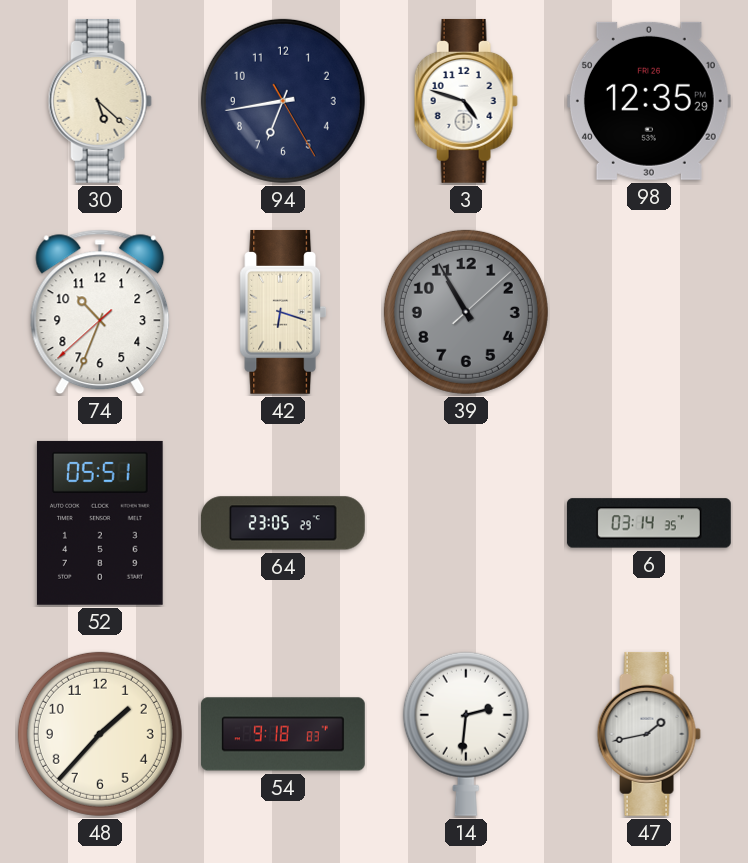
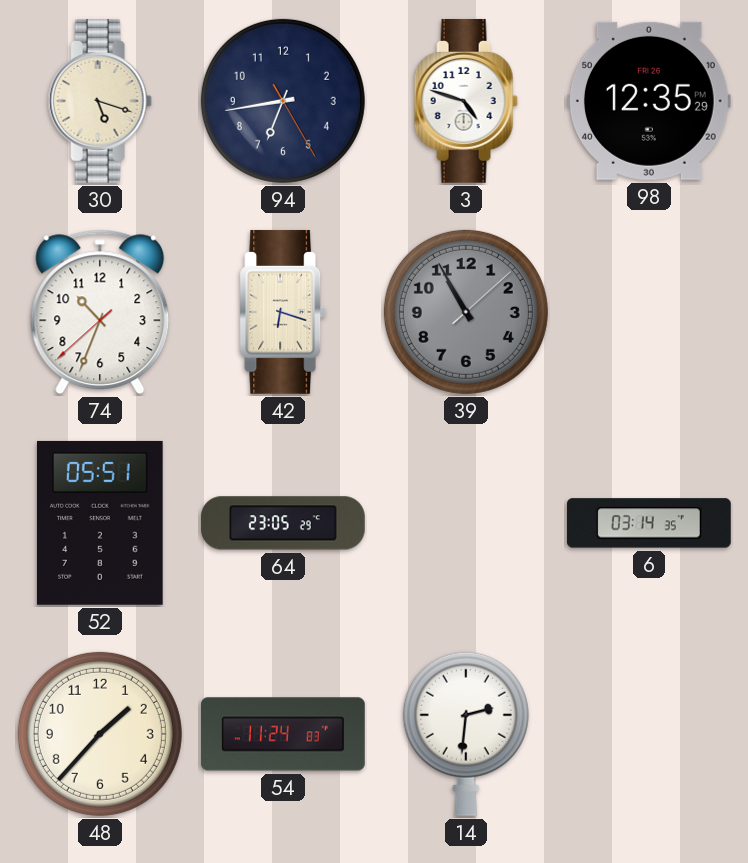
30: 5:22 -> 5:18 (100, 101)
54: 9:18 -> 11:24 (284, 734)
47: 1:43 -> none (649, 734)
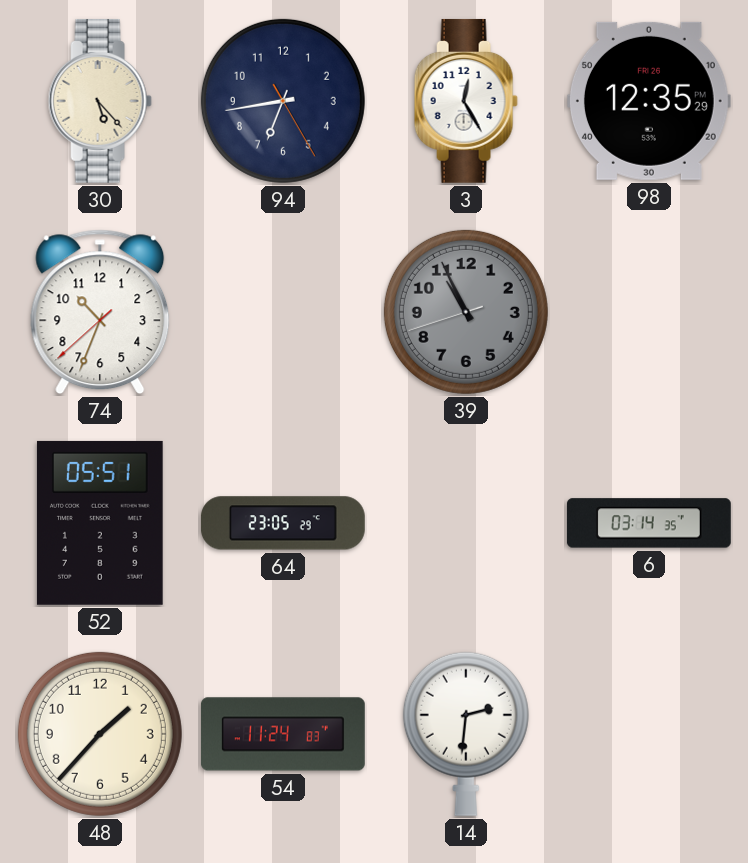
30: 5:18 -> 5:23 (100, 101)
3: 4:48 -> 12:25 (466, 101)
42: 6:18 -> none (283, 312)
39: 10:55:08 -> 10:55:42 (466, 312)
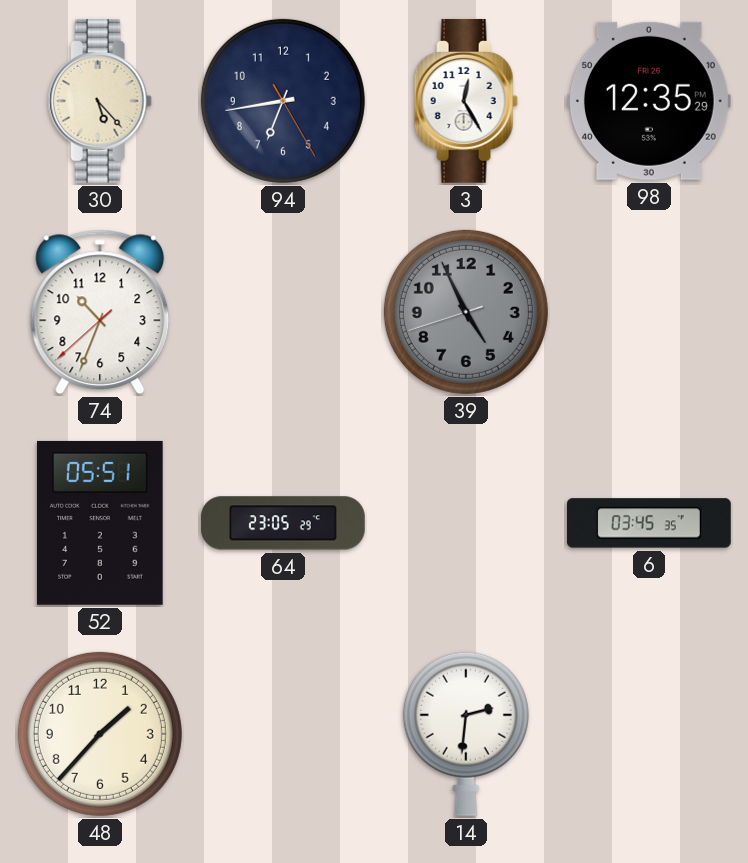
39: 10:55 -> 4:55 (466, 312)
6: 03:14 -> 03:45 (649, 523)
54: 11:24 -> none (284, 734)
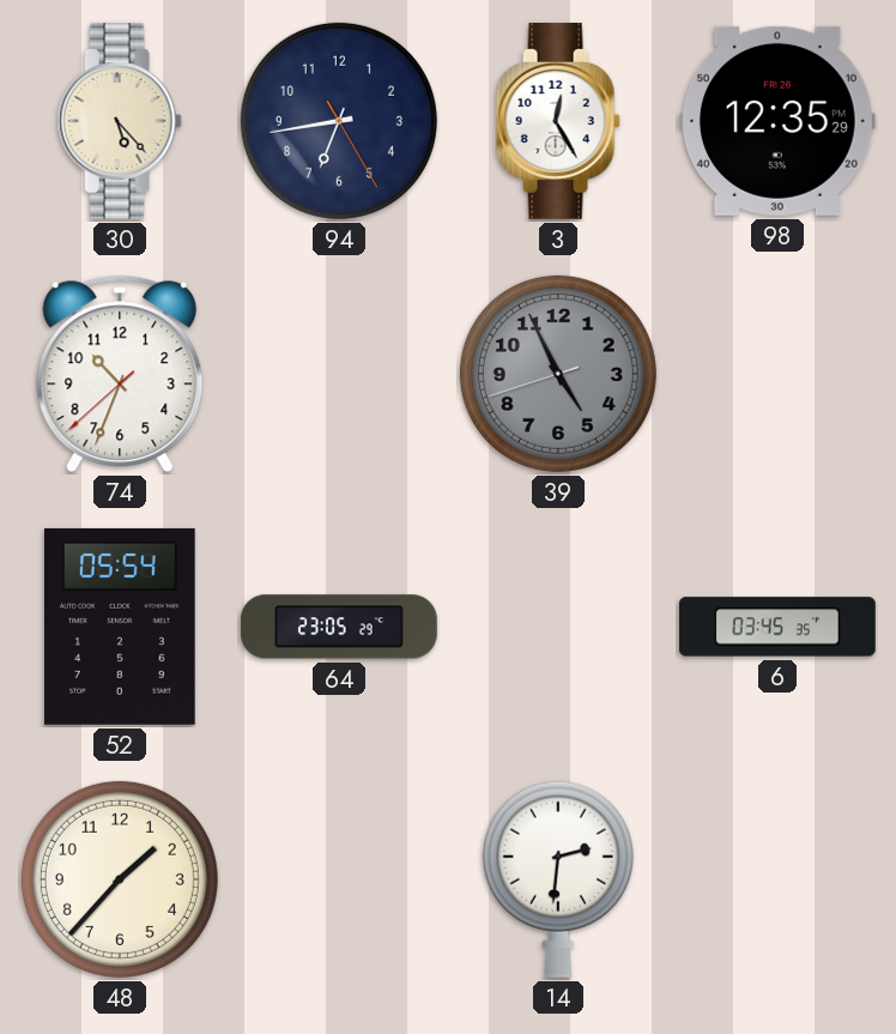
52: 05:51 -> 05:54 (120, 627)
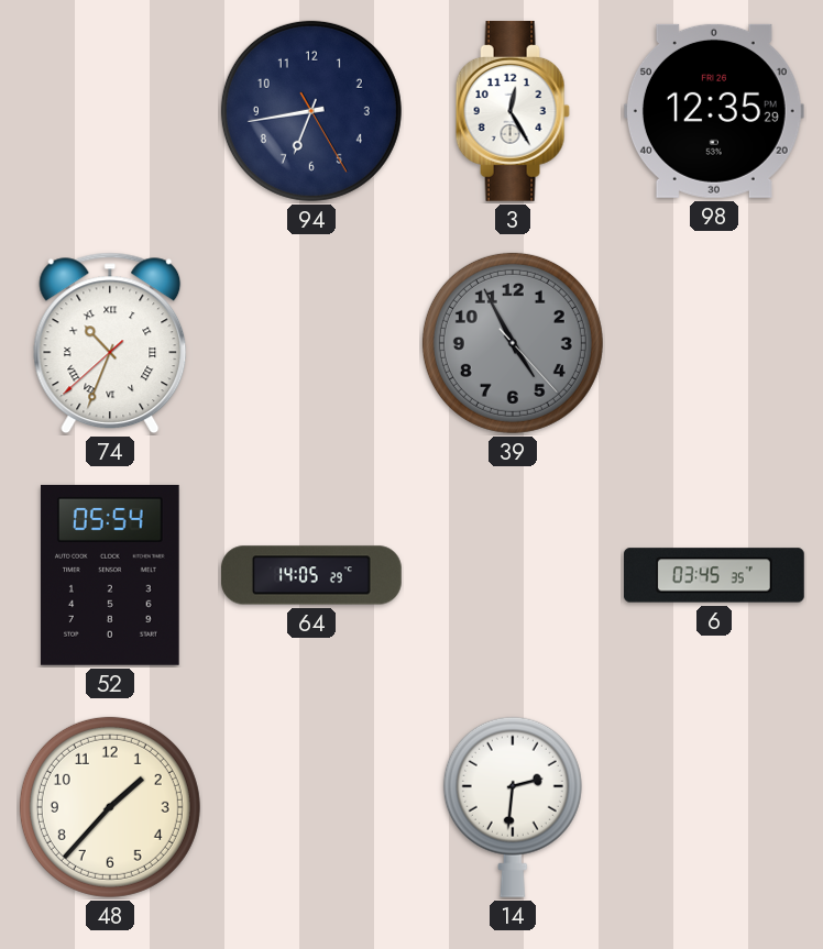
30: 5:23 -> none (120, 121)
74 numerals: Arabic -> Roman (110, 343)
39: 4:55:42 -> 4:55:23 (513, 343)
64: 23:05 -> 14:05 (311, 575)
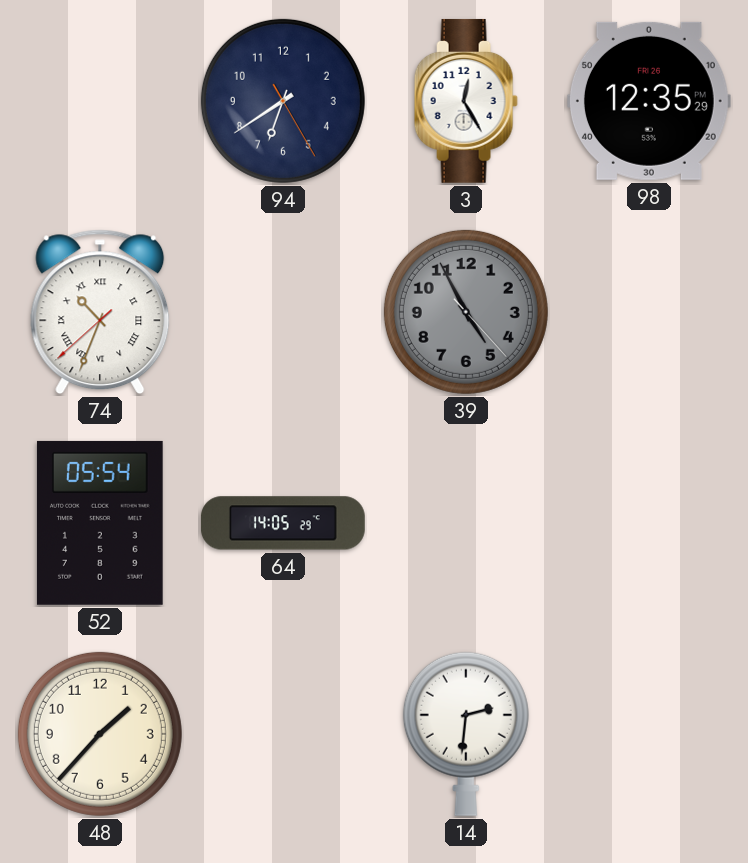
94: 6:43 -> 6:39 (283, 101)
6: 03:45 -> none (714, 575)
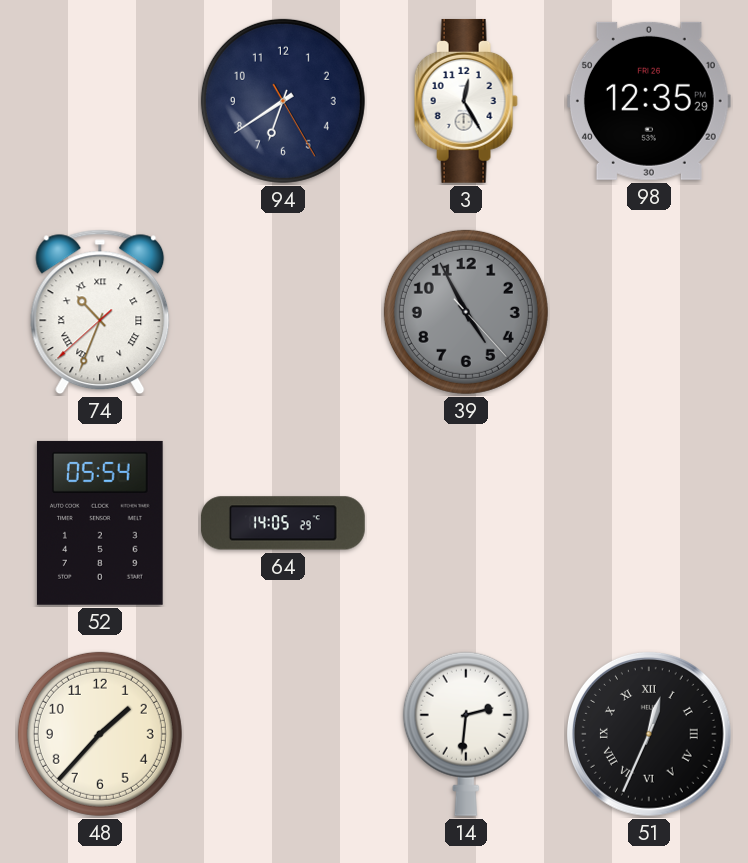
51: none -> 12:34 (650, 735)
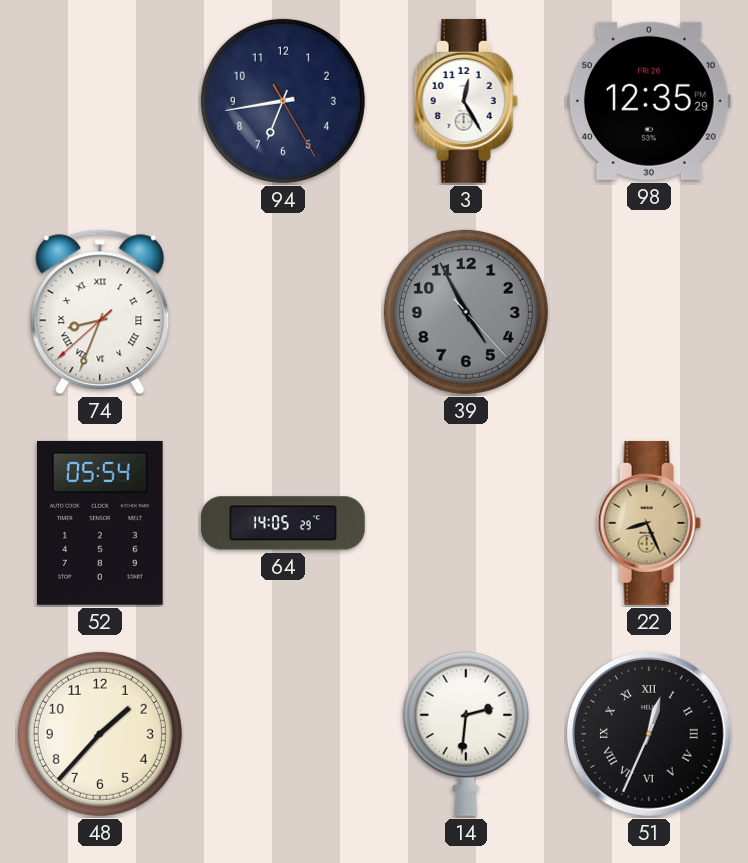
94: 6:39 -> 6:43 (283, 101)
74: 10:33 -> 8:33 (100, 312)
22: none -> 8:26 (649, 523)
